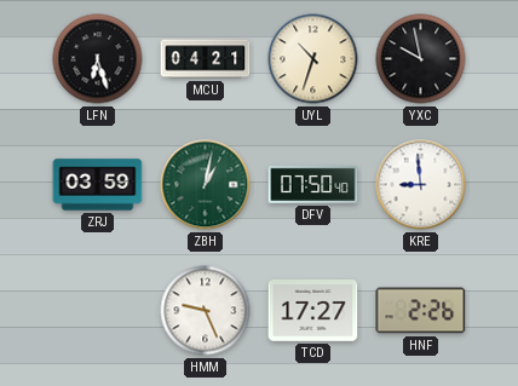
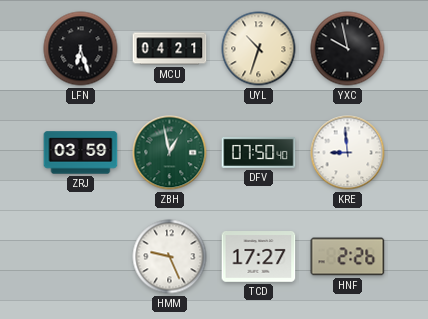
ZBH: 1:02 -> 12:58 (170, 153)
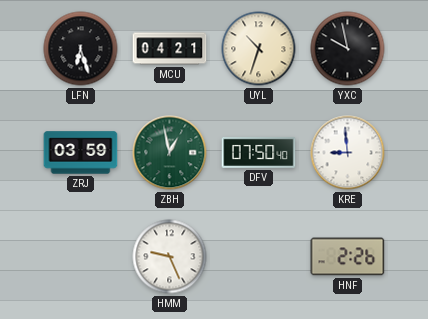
TCD: 17:27 -> none (259, 257)
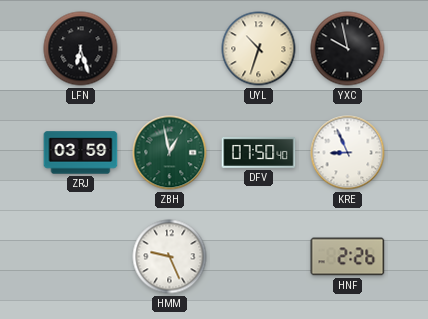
MCU: 04:21 -> none (170, 49)
KRE: 8:59 -> 8:56 (348, 153)
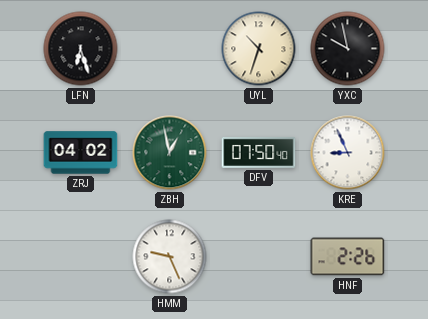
ZRJ: 03:59 -> 04:02 (81, 153)
